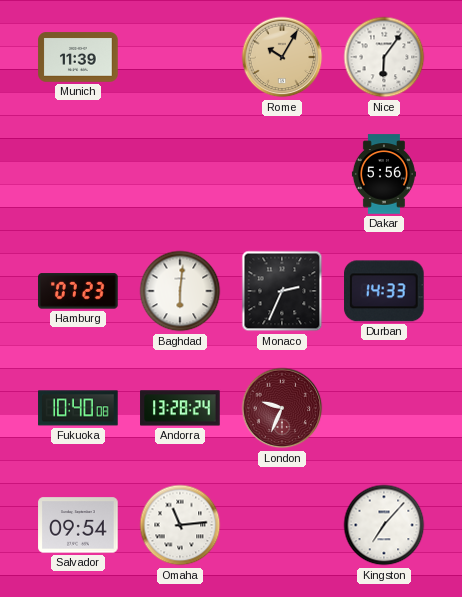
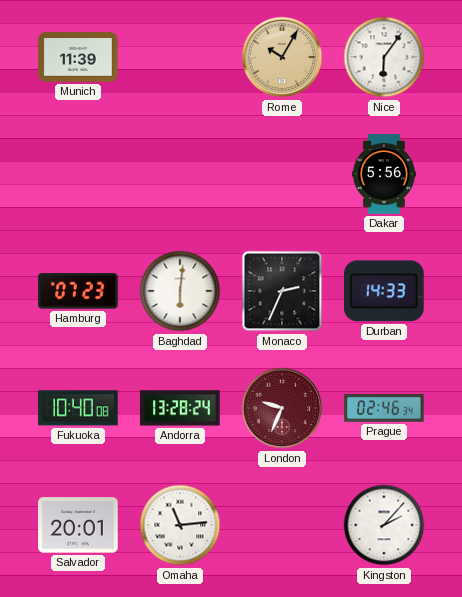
Prague: none -> 02:46 (384, 409)
Salvador: 09:54 -> 20:01 (78, 525)
Kingston: 7:07 -> 2:07 (384, 525)
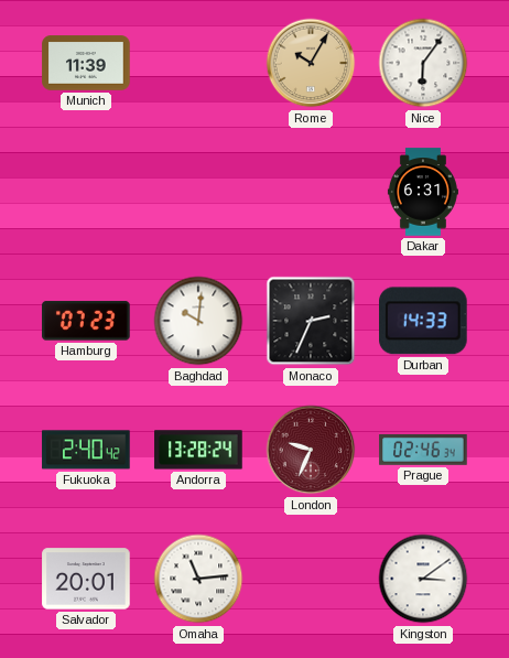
Dakar: 5:56 -> 6:31 (423, 192)
Baghdad: 6:01 -> 10:01 (198, 321)
Fukuoka: 10:40 -> 2:40 (86, 450)
Kingston: 2:07 -> 3:09 (423, 579)
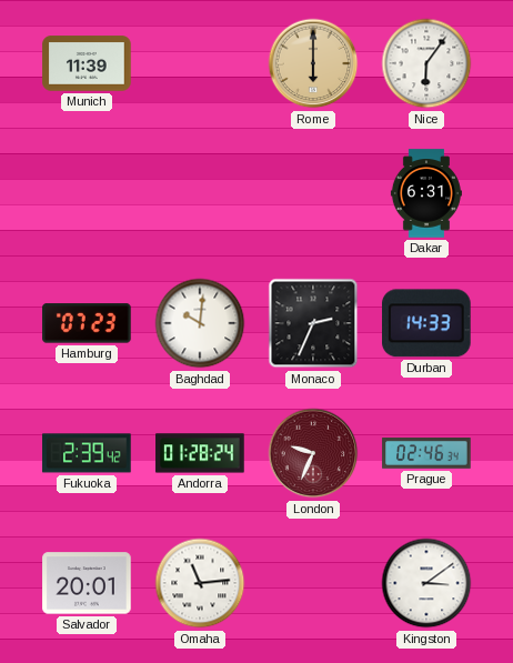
Rome: 10:05 -> 6:00 (313, 63)
Fukuoka: 2:40 -> 2:39 (87, 453)
Andorra: 13:28 -> 01:28 (200, 453)
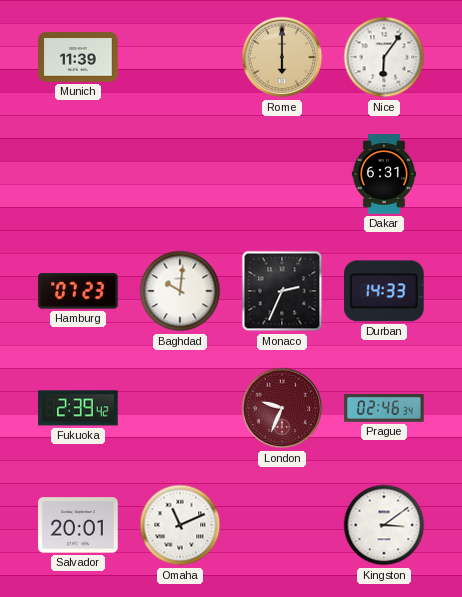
Andorra: 01:28 -> none (200, 453)
Omaha: 11:14 -> 11:11 (180, 525)
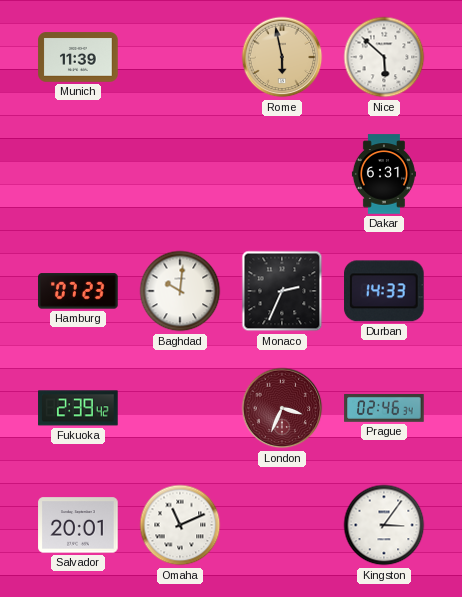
Rome: 6:00 -> 5:58 (282, 57)
Nice: 6:06 -> 5:52 (384, 57)
London: 9:34 -> 3:34 (282, 408)
Kingston: 3:09 -> 3:06 (384, 525)
